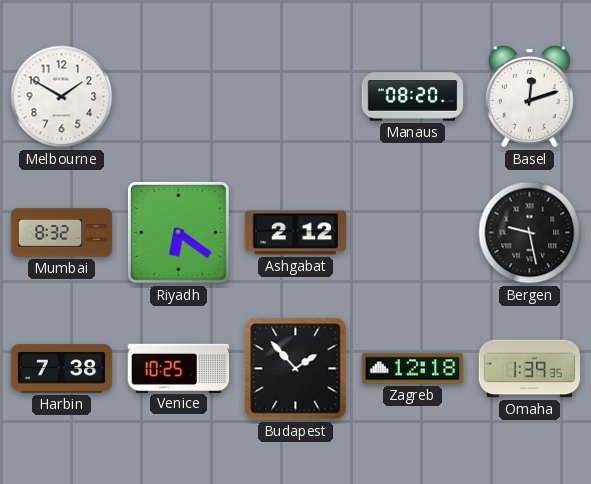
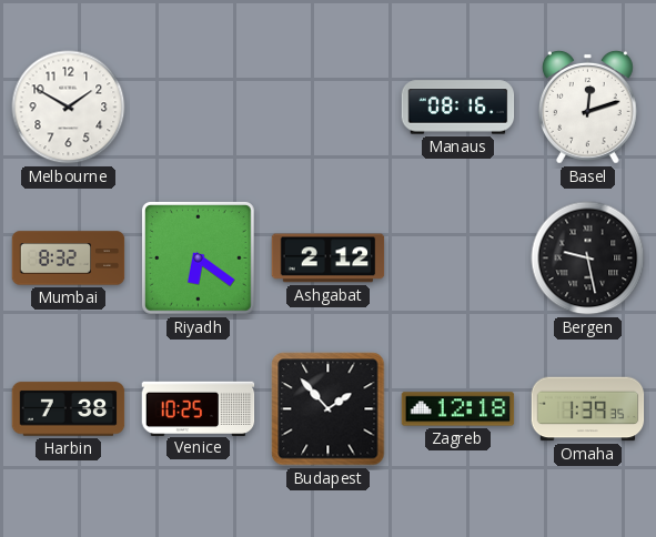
Manaus: 08:20 -> 08:16 (458, 108)
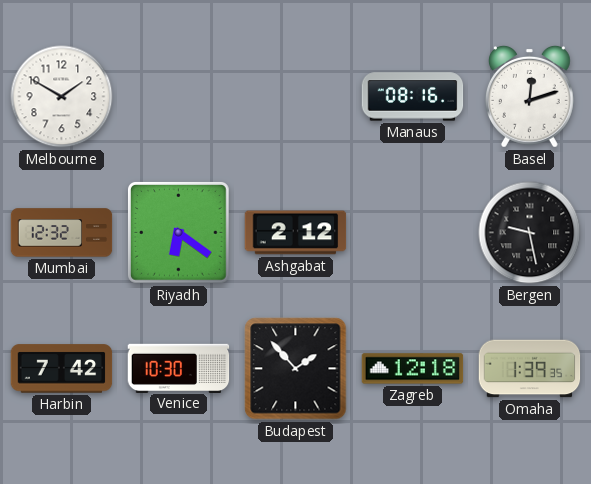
Mumbai: 8:32 -> 12:32 (62, 233)
Harbin: 7:38 -> 7:42 (62, 369)
Venice: 10:25 -> 10:30 (179, 368)
